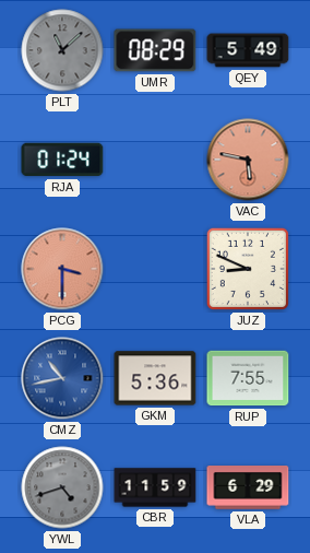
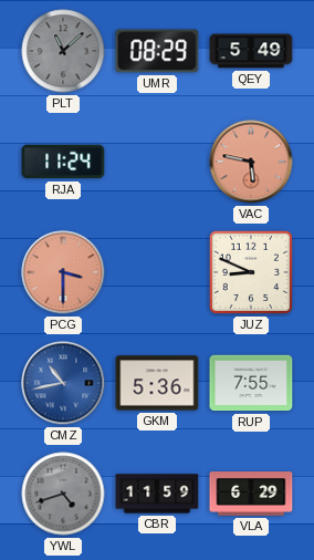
RJA: 01:24 -> 11:24 (63, 162)
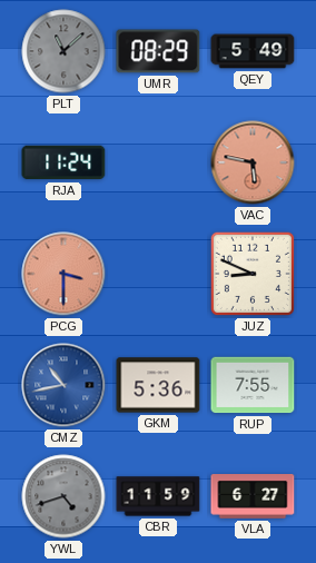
VLA: 6:29 -> 6:27 (253, 497)
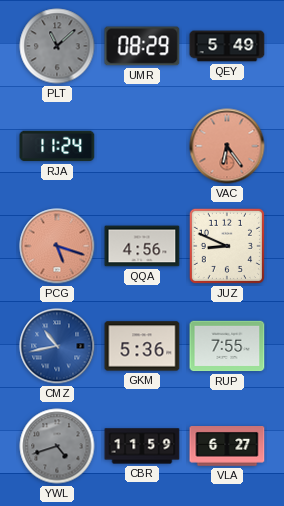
VAC: 5:47 -> 6:24 (227, 146)
PCG: 3:30 -> 5:18 (57, 246)
QQA: none -> 4:56 (142, 246)
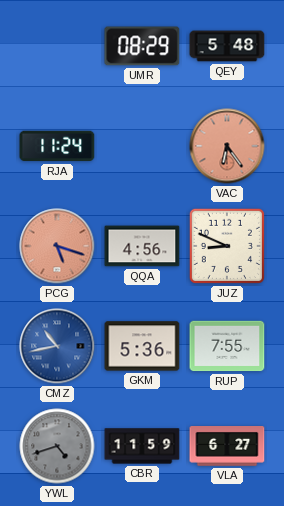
PLT: 11:08 -> none (57, 46)
QEY: 5:49 -> 5:48 (227, 46)
